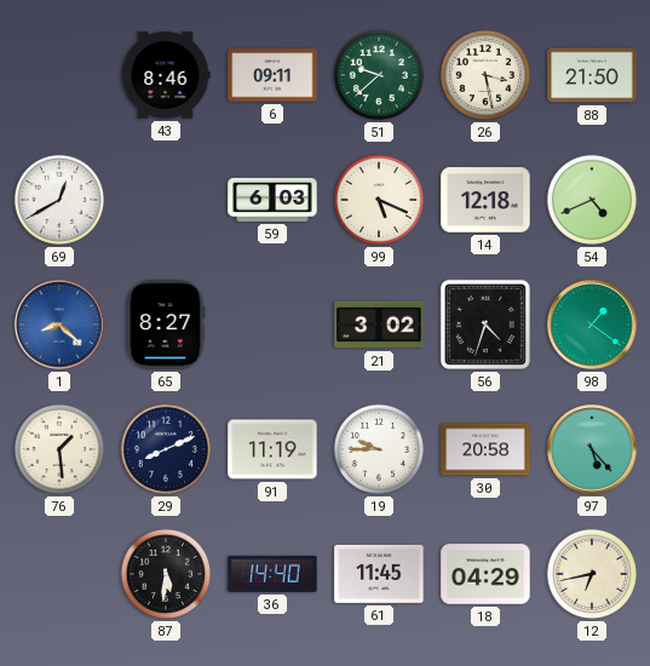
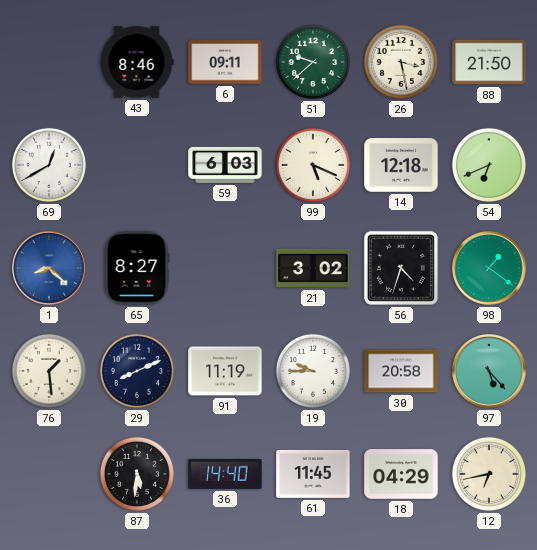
54: 4:41 -> 6:41 (489, 165)
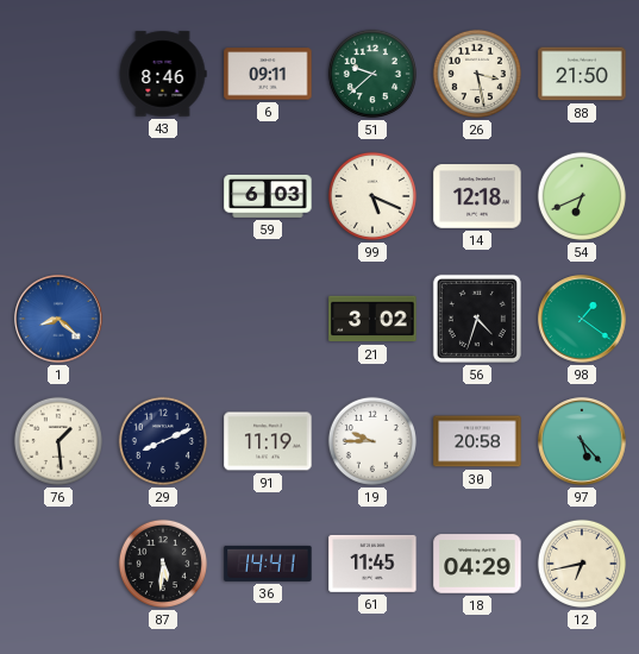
69: 12:40 -> none (49, 165)
65: 8:27 -> none (137, 268)
36: 14:40 -> 14:41 (268, 564)
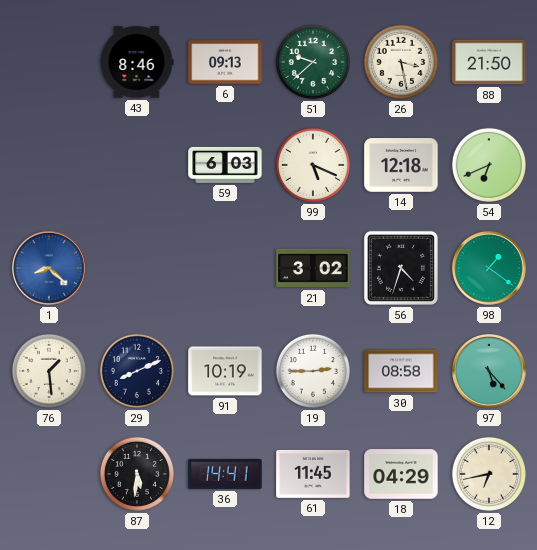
6: 09:11 -> 09:13 (225, 62)
91: 11:19 -> 10:19 (225, 371)
19: 9:45 -> 2:45 (313, 371)
30: 20:58 -> 08:58 (401, 371)
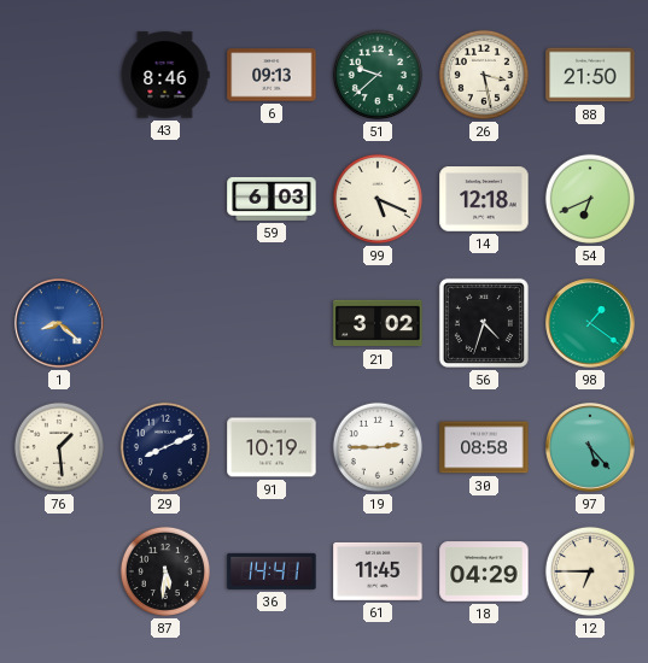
12: 6:43 -> 6:45 (590, 571)
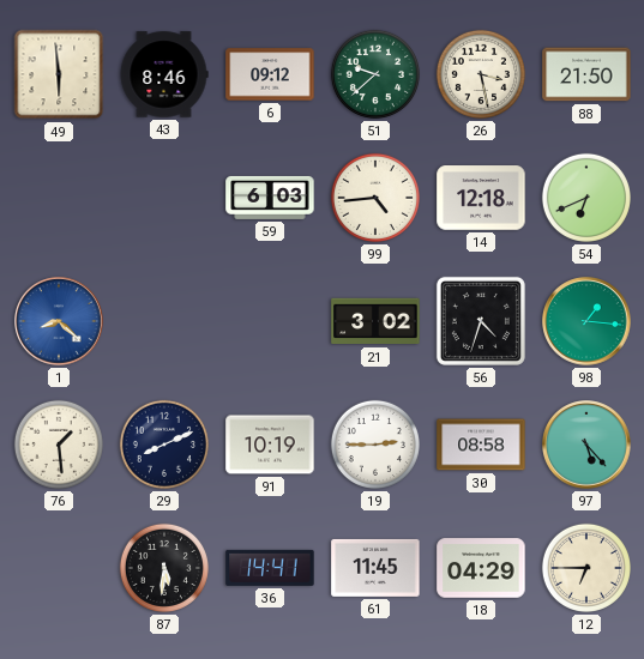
49: none -> 5:59 (59, 74)
6: 09:13 -> 09:12 (270, 74)
99: 5:19 -> 4:44 (375, 198)
98: 1:21 -> 1:16 (586, 321)
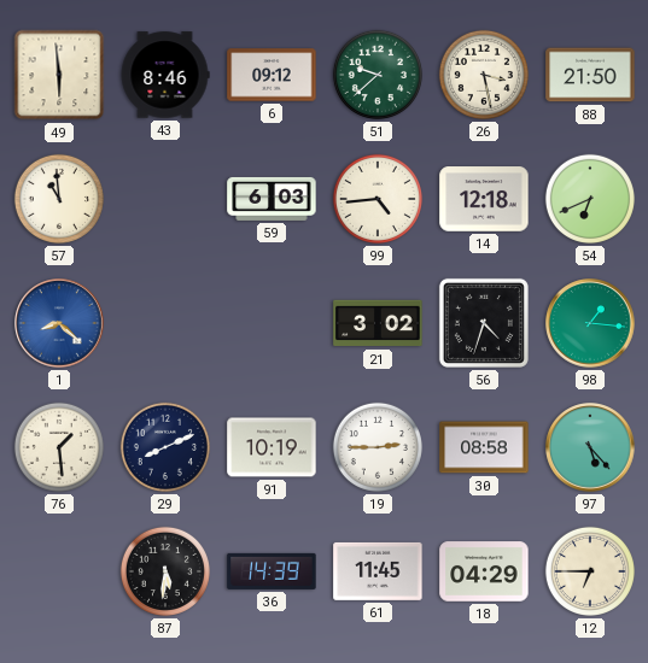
57: none -> 10:59 (59, 199)
36: 14:41 -> 14:39 (272, 571)
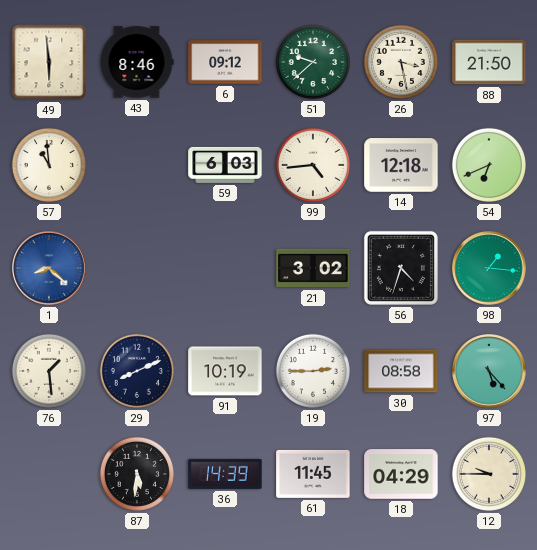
12: 6:45 -> 9:45 (489, 474)
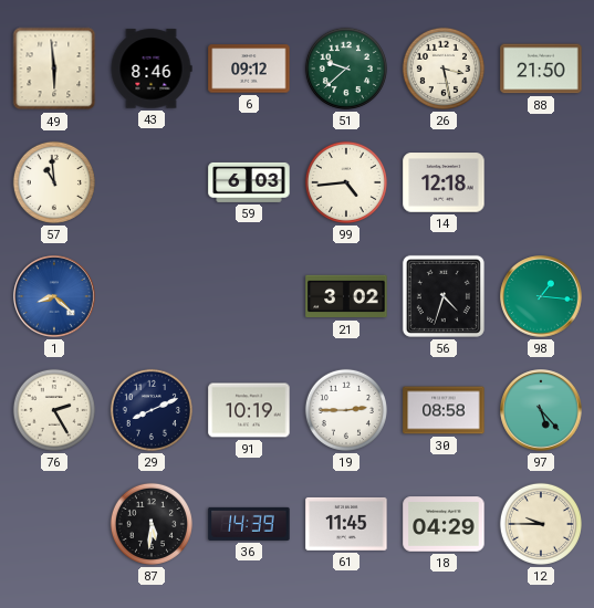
54: 6:41 -> none (489, 165)
76: 1:29 -> 2:25 (54, 410)
